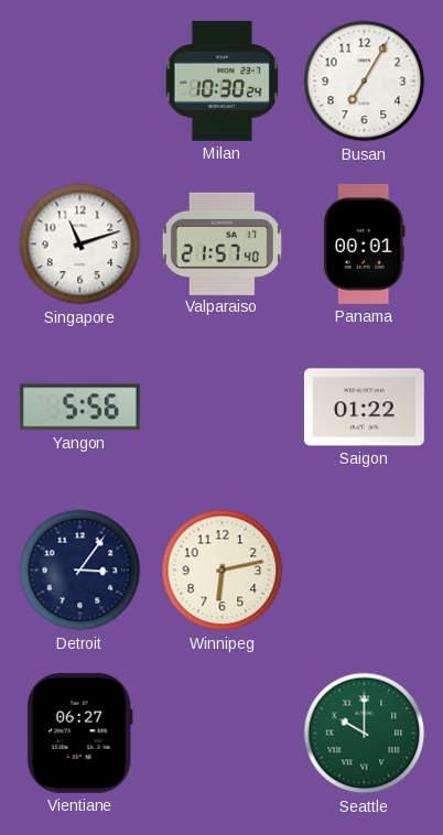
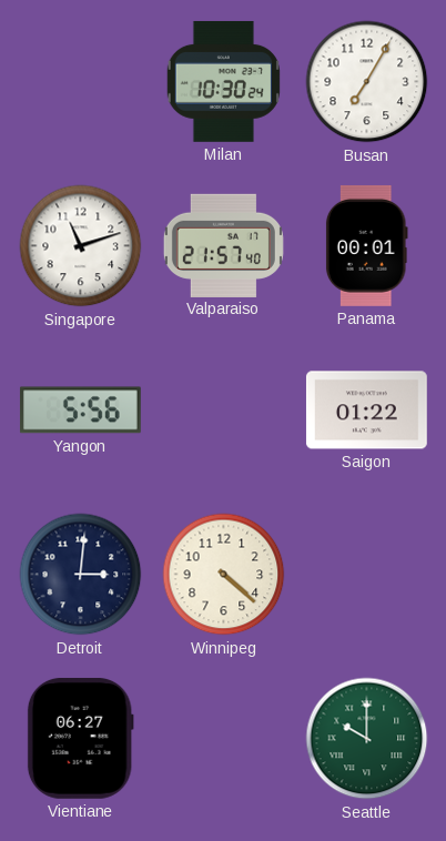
Detroit: 3:06 -> 3:01 (81, 575)
Winnipeg: 6:13 -> 4:22 (224, 575)
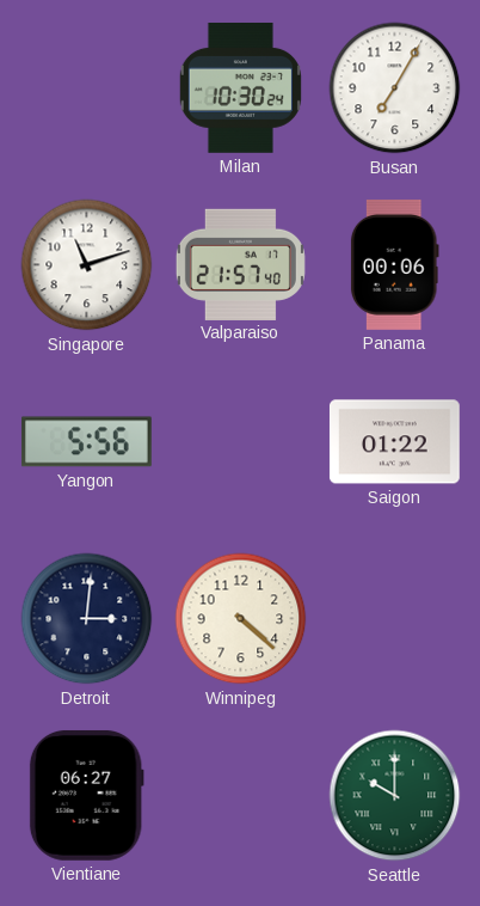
Panama: 00:01 -> 00:06 (394, 264)
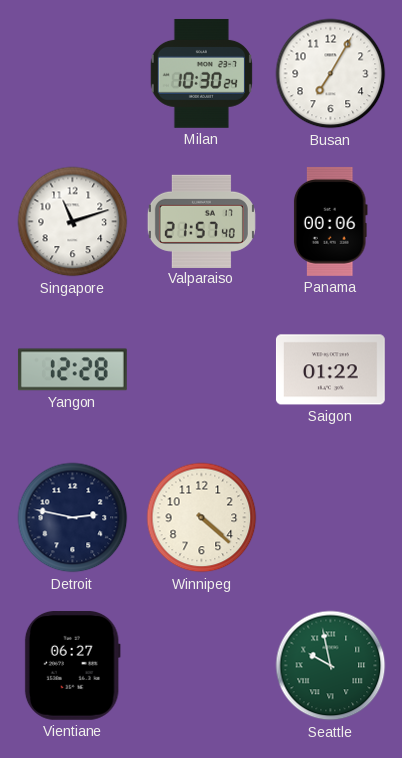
Yangon: 5:56 -> 12:28 (72, 370)
Detroit: 3:01 -> 2:47 (73, 518)
Seattle: 10:00 -> 9:58 (331, 666)
